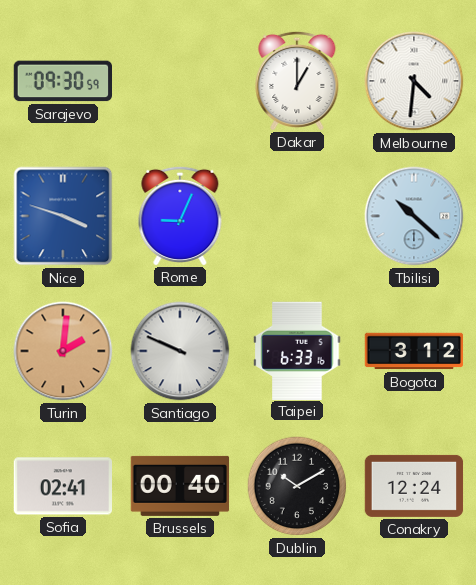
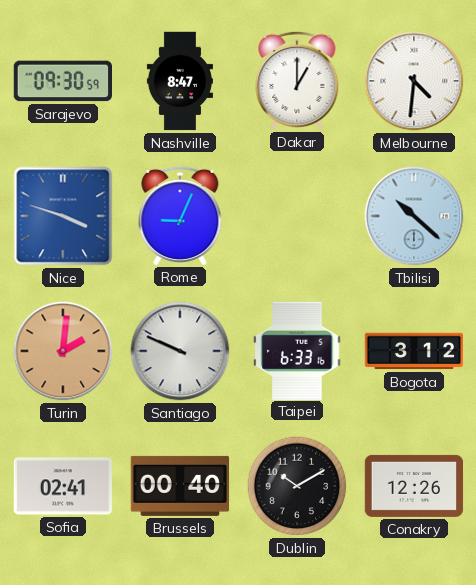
Nashville: none -> 8:47 (180, 81)
Conakry: 12:24 -> 12:26 (414, 486)
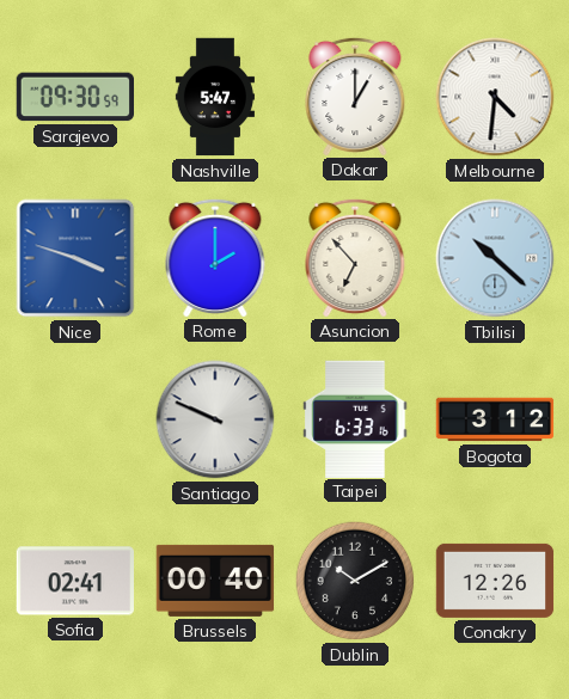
Nashville: 8:47 -> 5:47 (215, 97)
Rome: 9:04 -> 2:00 (215, 257)
Asuncion: none -> 6:53 (355, 257)
Turin: 2:01 -> none (63, 351)
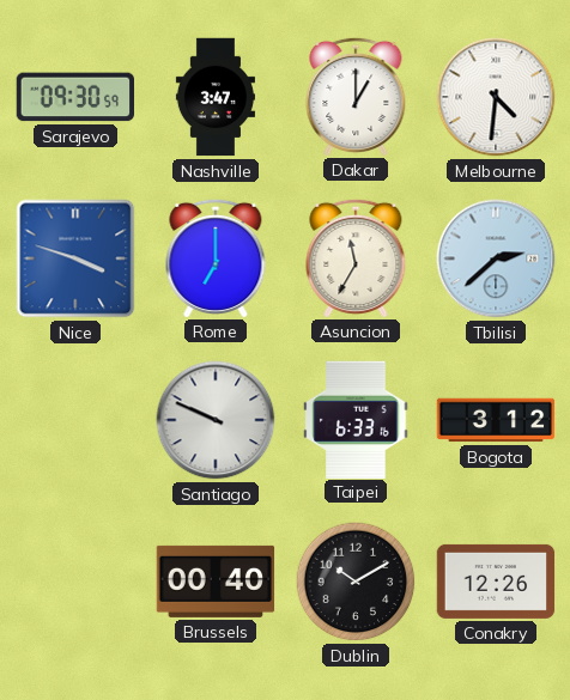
Nashville: 5:47 -> 3:47 (216, 97)
Rome: 2:00 -> 7:00 (216, 257)
Asuncion: 6:53 -> 11:35 (356, 257)
Tbilisi: 10:22 -> 2:38 (496, 258)
Sofia: 02:41 -> none (74, 581)
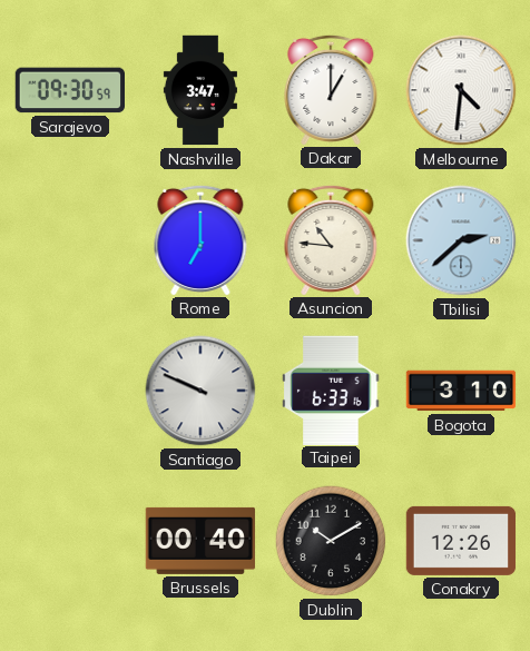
Nice: 3:48 -> none (75, 258)
Asuncion: 11:35 -> 10:46 (331, 239)
Bogota: 3:12 -> 3:10 (461, 391)
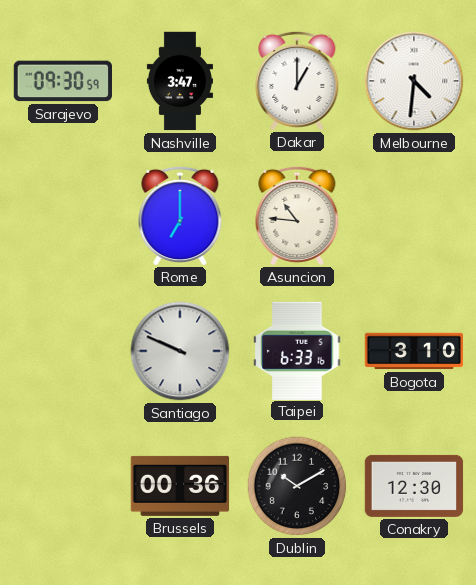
Tbilisi: 2:38 -> none (461, 240)
Brussels: 00:40 -> 00:36 (180, 486)
Conakry: 12:26 -> 12:30 (414, 486)
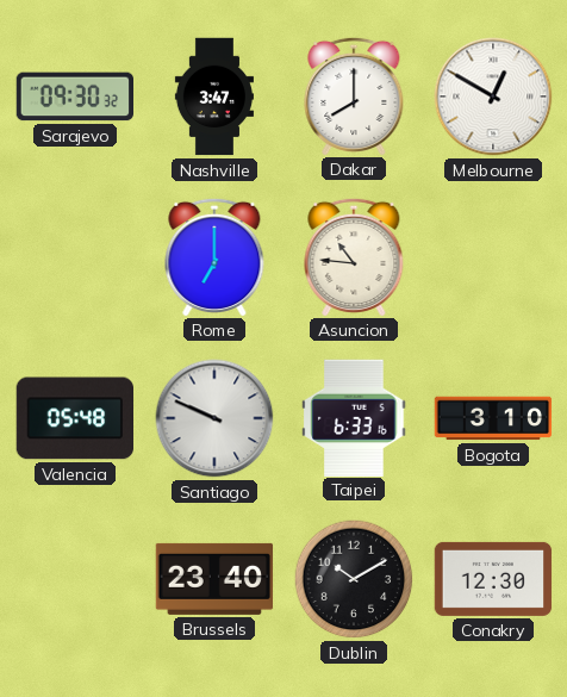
Sarajevo: 09:30:59 -> 09:30:32 (74, 97)
Dakar: 1:00 -> 8:00 (354, 95)
Melbourne: 4:31 -> 12:50 (493, 97)
Valencia: none -> 05:48 (74, 418)
Brussels: 00:36 -> 23:40 (214, 579)
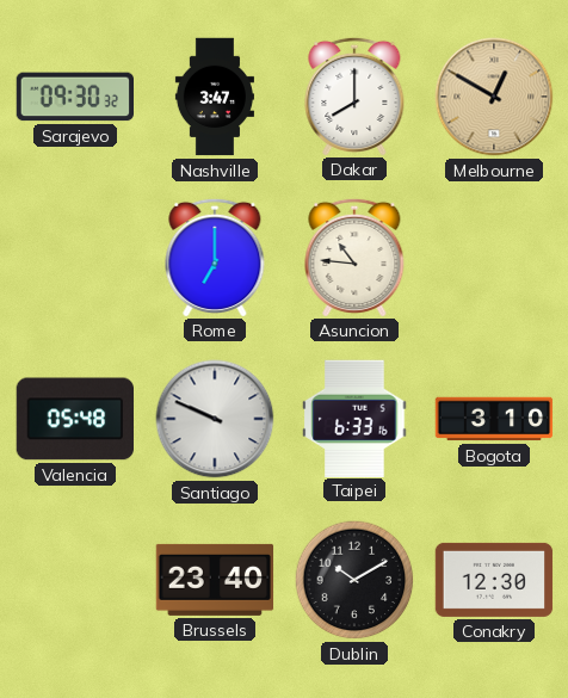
Melbourne dial: white -> champagne (494, 97)
